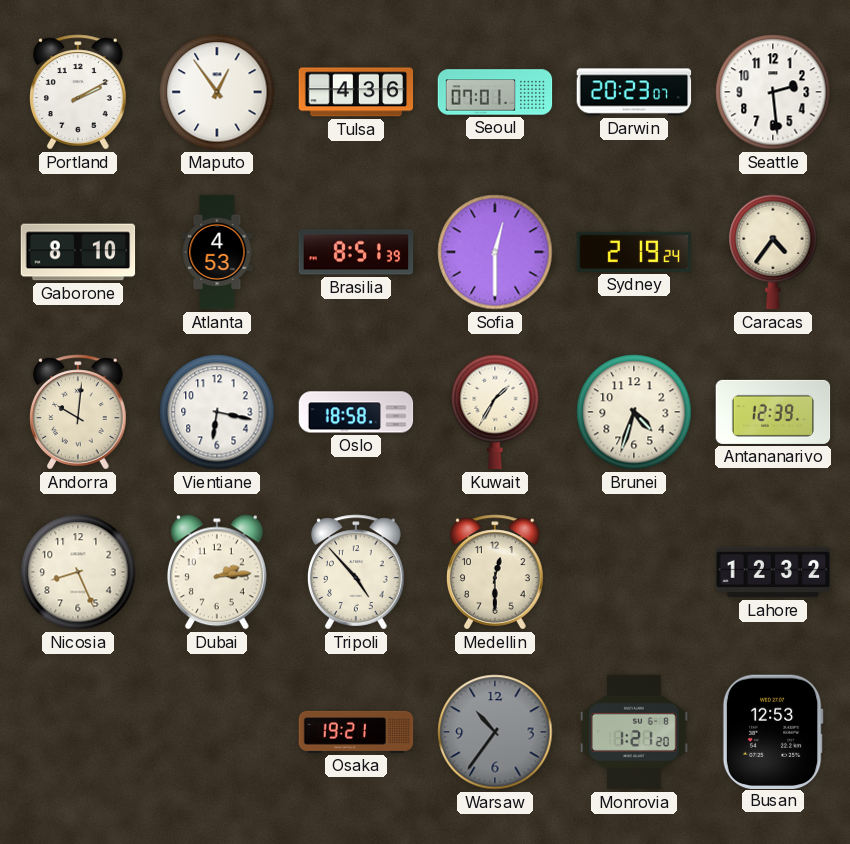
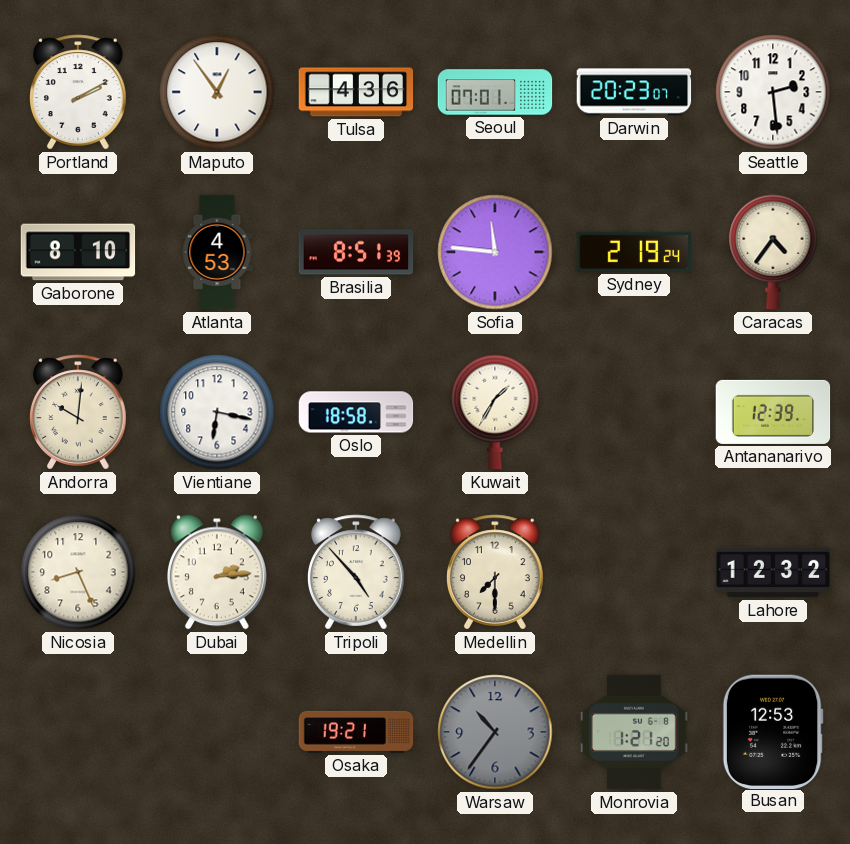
Sofia: 12:30 -> 11:46 (495, 252)
Brunei: 4:33 -> none (634, 412)
Medellin: 12:30 -> 7:30 (496, 572)
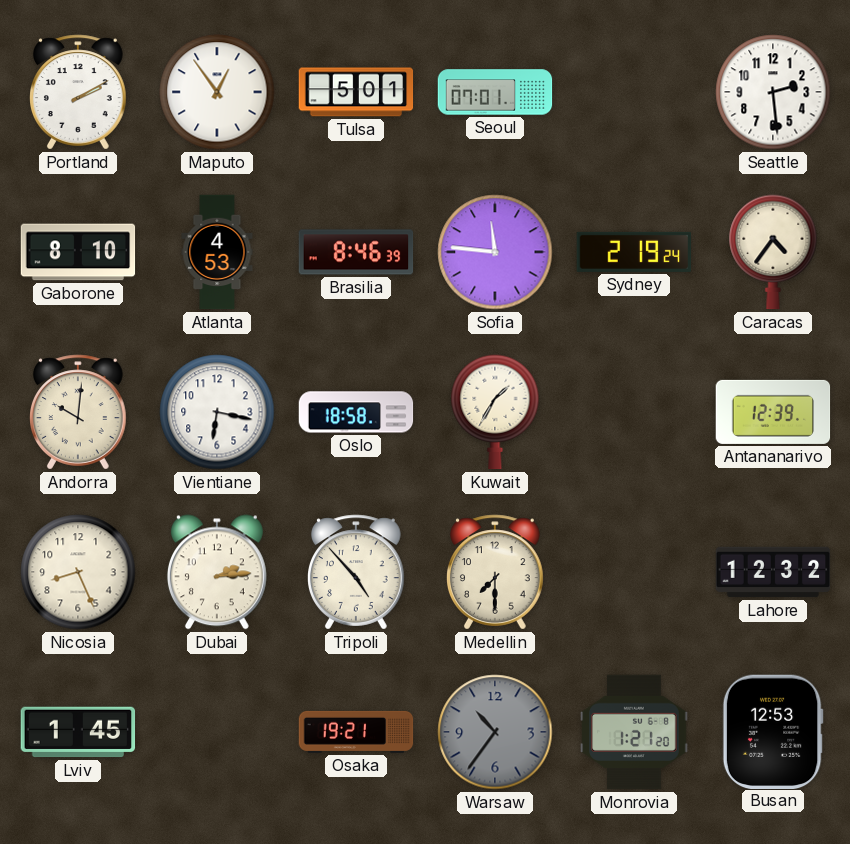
Tulsa: 4:36 -> 5:01 (356, 92)
Darwin: 20:23 -> none (634, 92)
Brasilia: 8:51 -> 8:46 (356, 252)
Lviv: none -> 1:45 (78, 732)
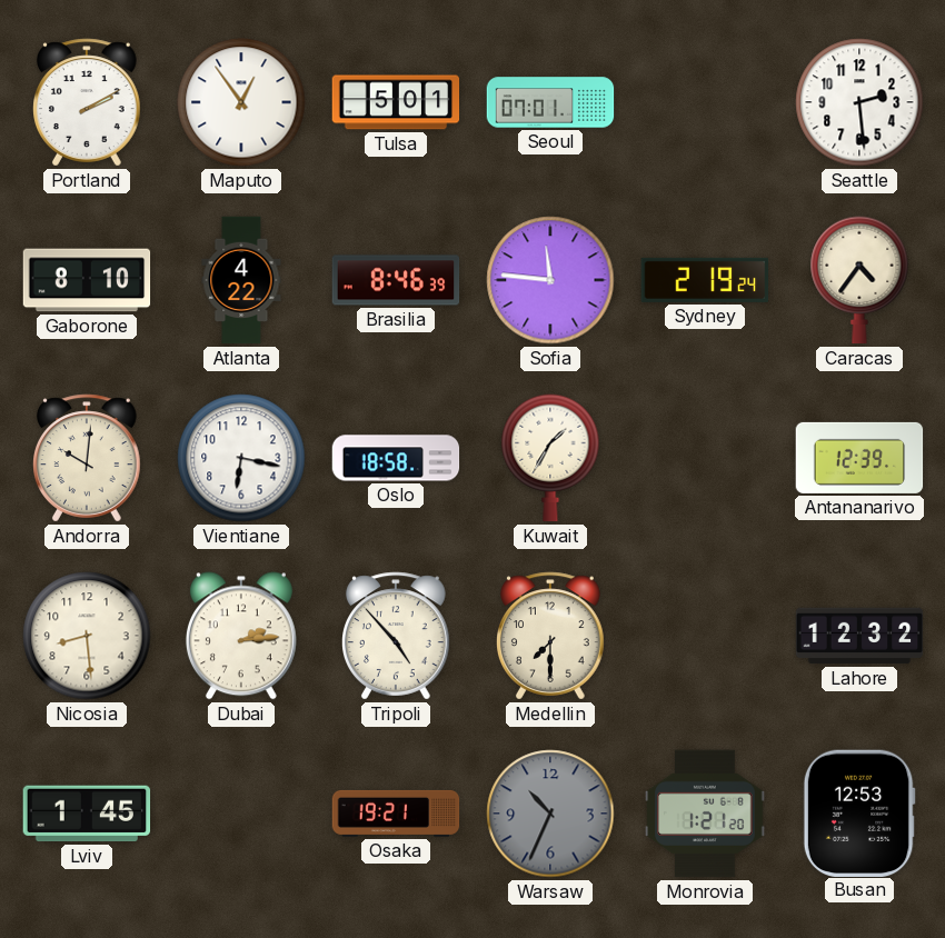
Atlanta: 4:53 -> 4:22 (241, 280)
Nicosia: 8:26 -> 8:29 (87, 636)
Warsaw: 10:36 -> 10:34 (550, 814)
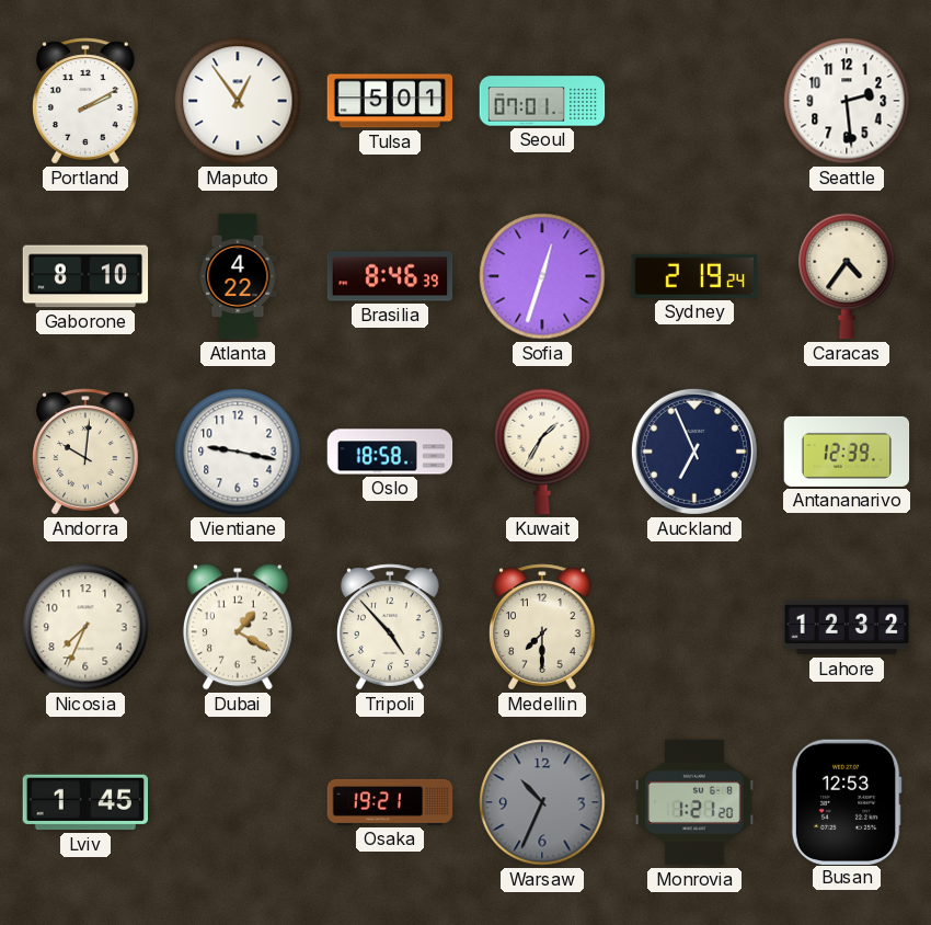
Sofia: 11:46 -> 12:33 (542, 276)
Vientiane: 6:17 -> 9:17 (238, 452)
Auckland: none -> 6:56 (694, 452)
Nicosia: 8:29 -> 7:34 (85, 627)
Dubai: 2:14 -> 1:20 (238, 627)
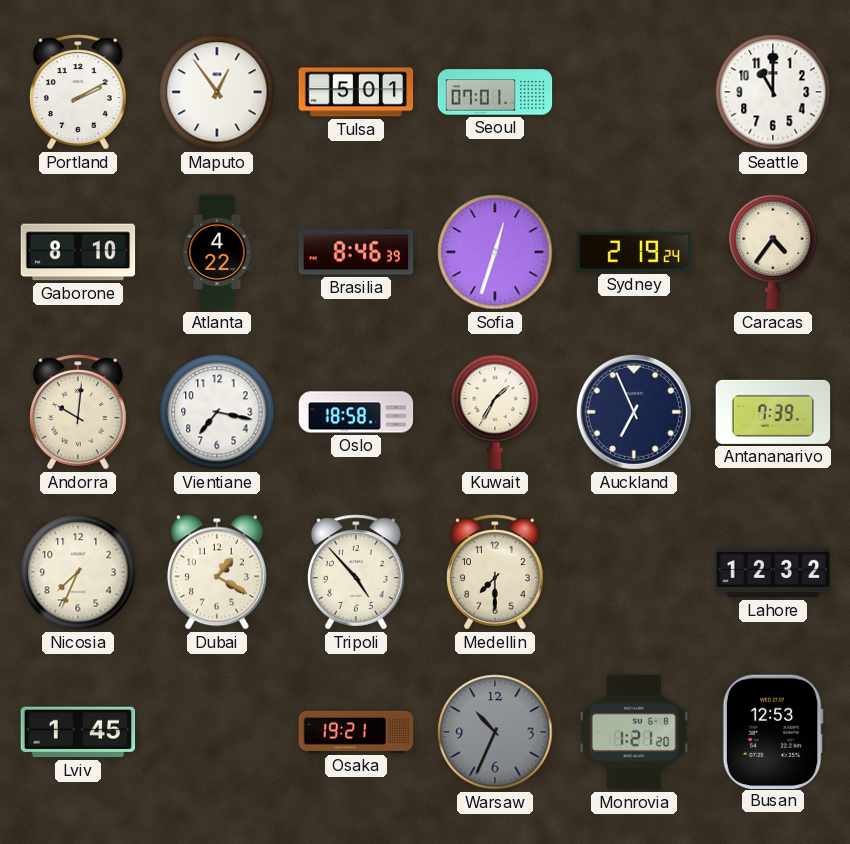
Seattle: 2:29 -> 11:00 (773, 92)
Vientiane: 9:17 -> 7:17 (217, 412)
Antananarivo: 12:39 -> 7:39 (773, 412)
